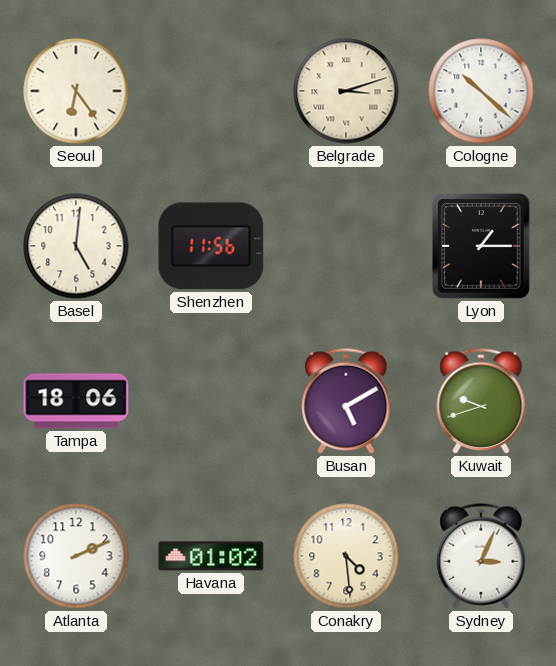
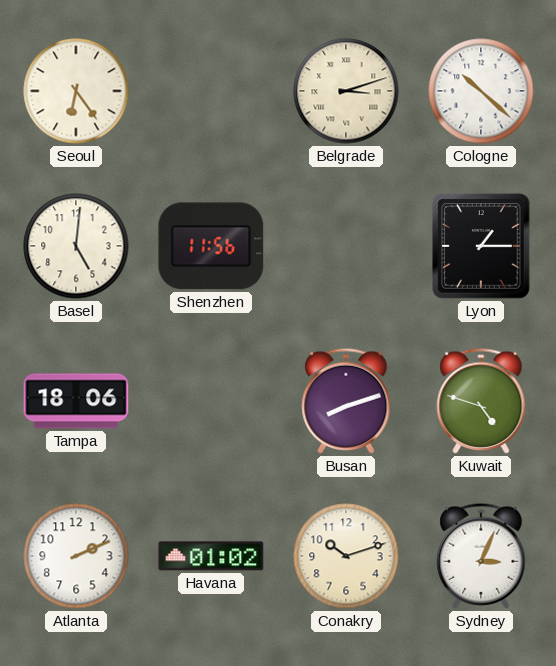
Busan: 5:10 -> 8:12 (346, 401)
Kuwait: 9:42 -> 4:48 (481, 401)
Conakry: 4:29 -> 10:12 (346, 556)
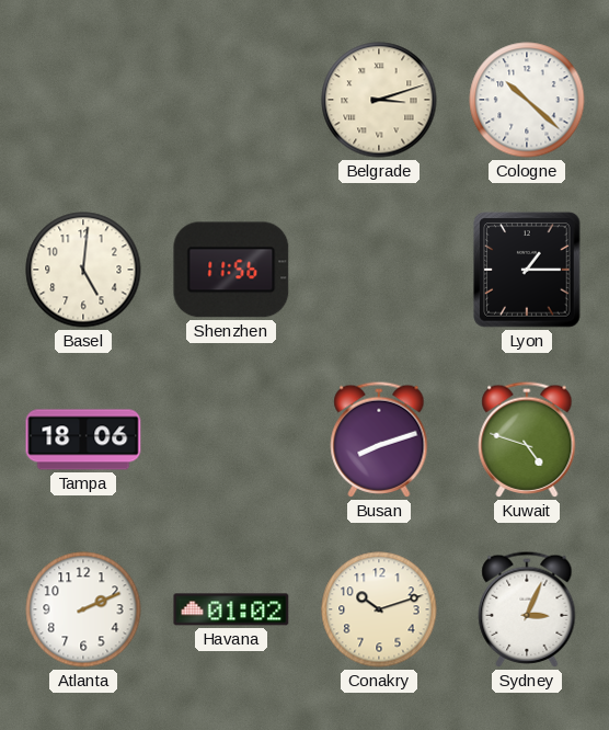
Seoul: 6:24 -> none (76, 91)
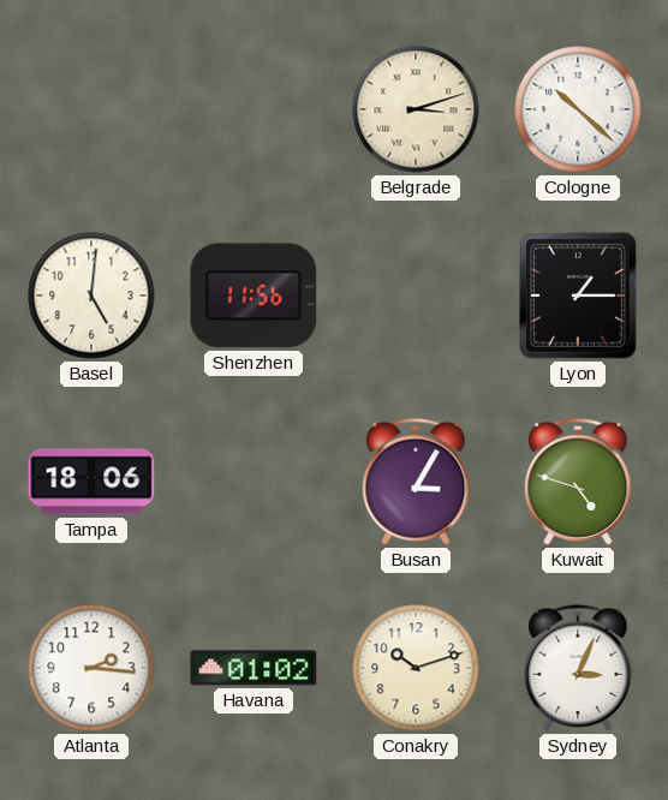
Busan: 8:12 -> 3:05 (416, 482)
Atlanta: 2:11 -> 2:16 (91, 668)
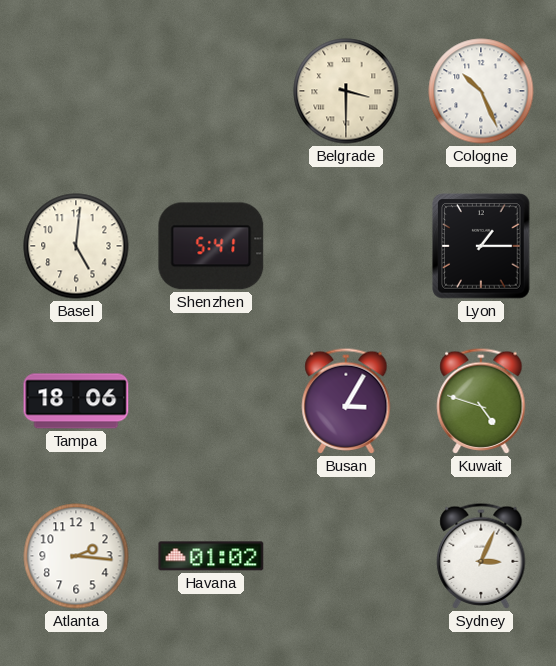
Belgrade: 3:12 -> 3:30 (346, 91)
Cologne: 10:22 -> 10:26 (481, 91)
Shenzhen: 11:56 -> 5:41 (211, 246)
Conakry: 10:12 -> none (416, 668)
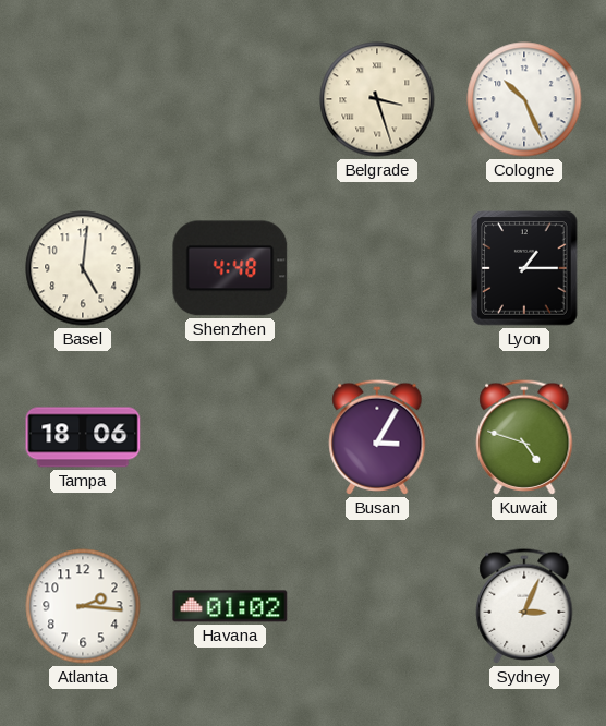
Belgrade: 3:30 -> 3:27 (377, 99)
Shenzhen: 5:41 -> 4:48 (230, 268)
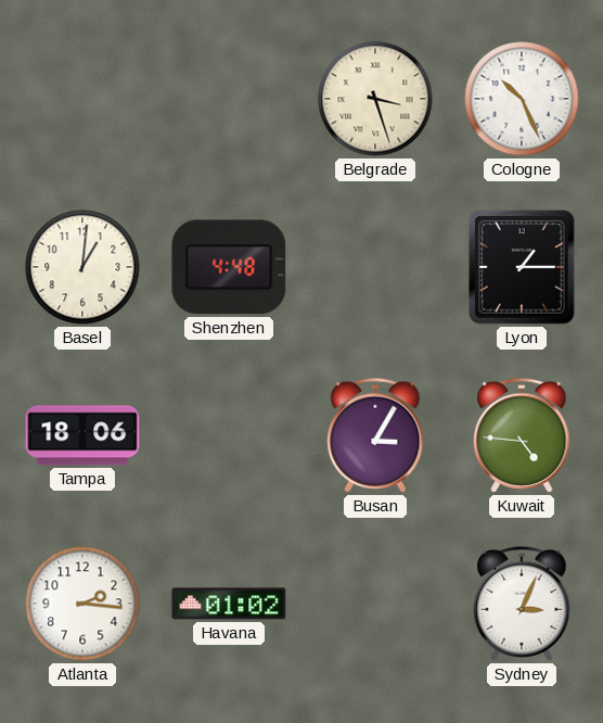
Basel: 5:01 -> 1:01 (82, 267)
Kuwait: 4:48 -> 4:46 (522, 435)
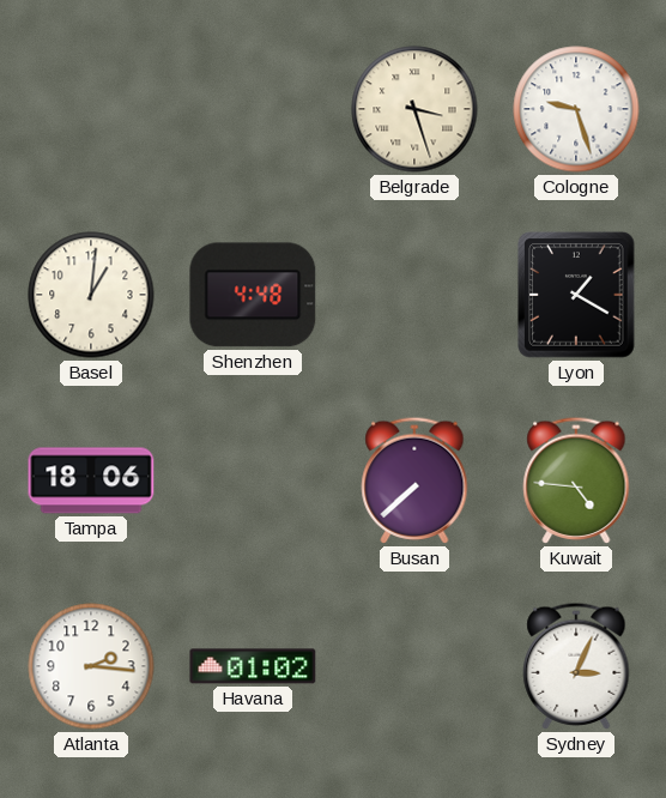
Cologne: 10:26 -> 9:27 (576, 109)
Lyon: 1:15 -> 1:20 (576, 295)
Busan: 3:05 -> 7:38 (414, 480)
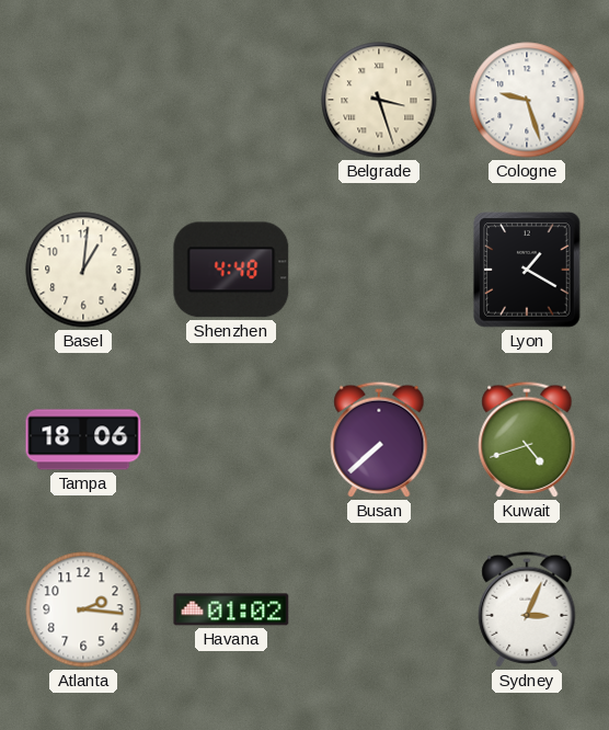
Kuwait: 4:46 -> 4:42 (527, 440)
